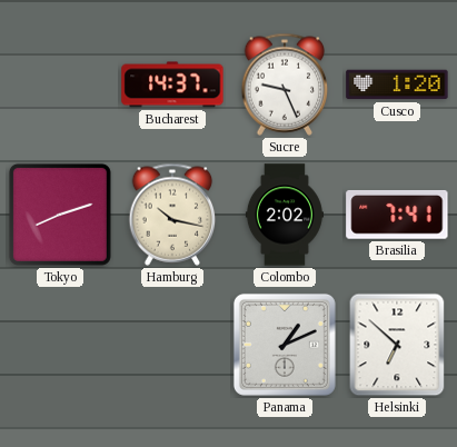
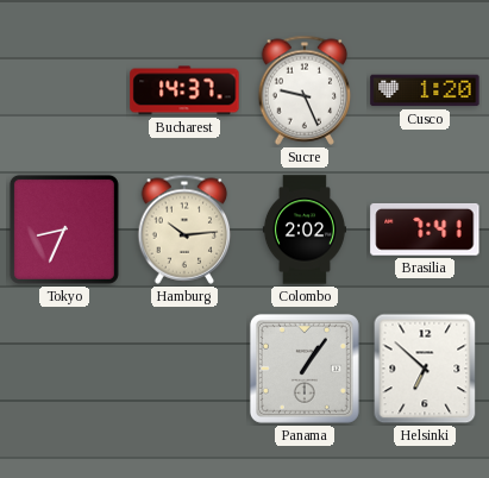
Tokyo: 8:12 -> 8:34 (64, 229)
Hamburg: 10:17 -> 10:14 (184, 229)
Panama: 1:11 -> 1:06 (305, 369)
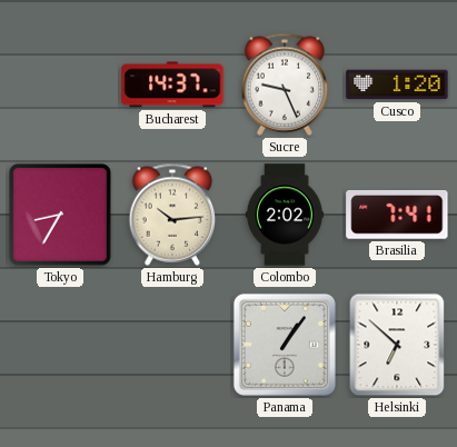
Tokyo: 8:34 -> 8:35 (60, 215)
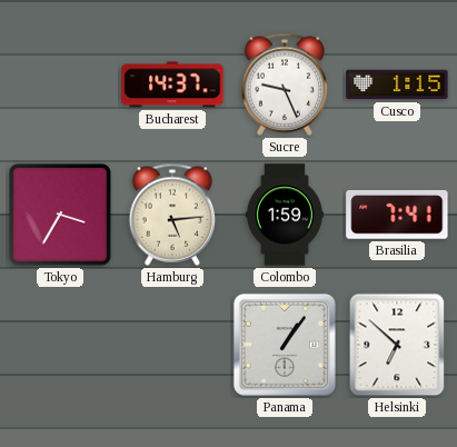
Cusco: 1:20 -> 1:15 (397, 85)
Tokyo: 8:35 -> 3:35 (60, 215)
Hamburg: 10:14 -> 5:14 (172, 215)
Colombo: 2:02 -> 1:59 (285, 215)
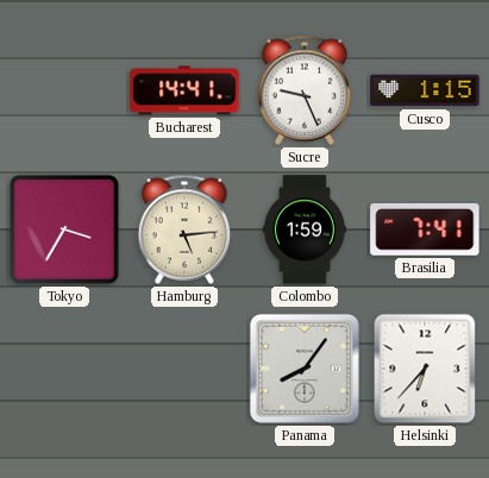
Bucharest: 14:37 -> 14:41 (184, 90)
Panama: 1:06 -> 8:06 (305, 369)
Helsinki: 6:52 -> 6:37 (425, 369)
